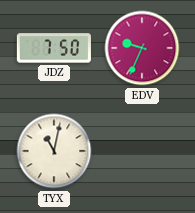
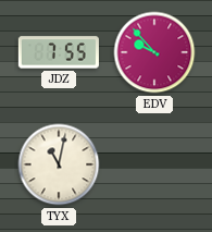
JDZ: 7:50 -> 7:55 (59, 52)
EDV: 9:34 -> 9:53 (154, 52)
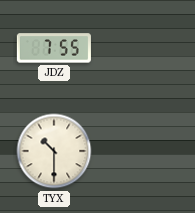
EDV: 9:53 -> none (154, 52)
TYX: 11:02 -> 10:30 (54, 151)
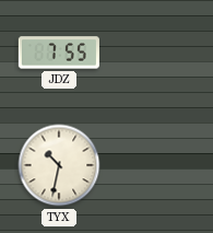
TYX: 10:30 -> 10:32 (59, 165)
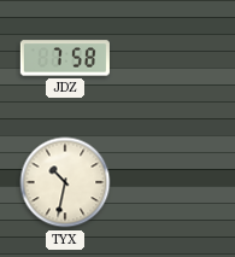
JDZ: 7:55 -> 7:58 (65, 58)
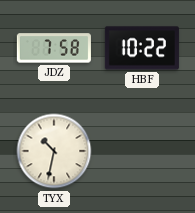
HBF: none -> 10:22 (142, 48)
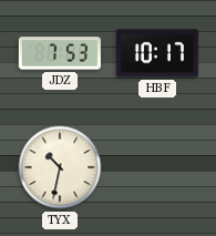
JDZ: 7:58 -> 7:53 (60, 53)
HBF: 10:22 -> 10:17 (157, 53)
